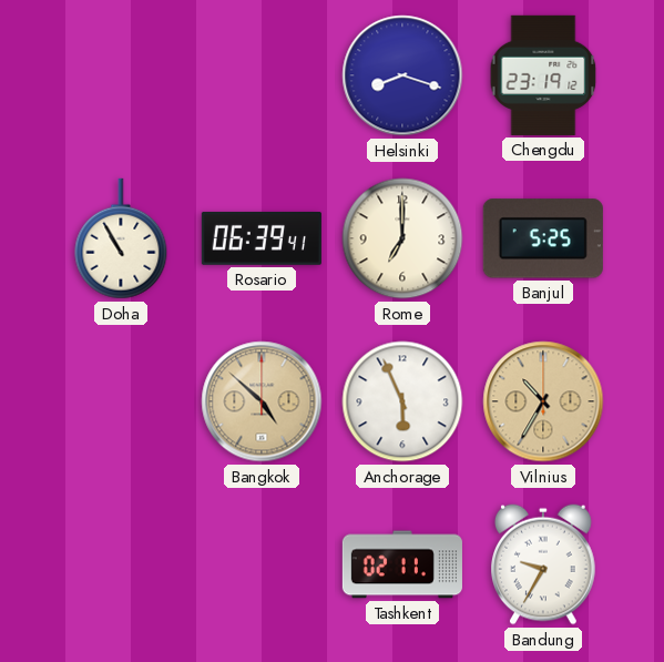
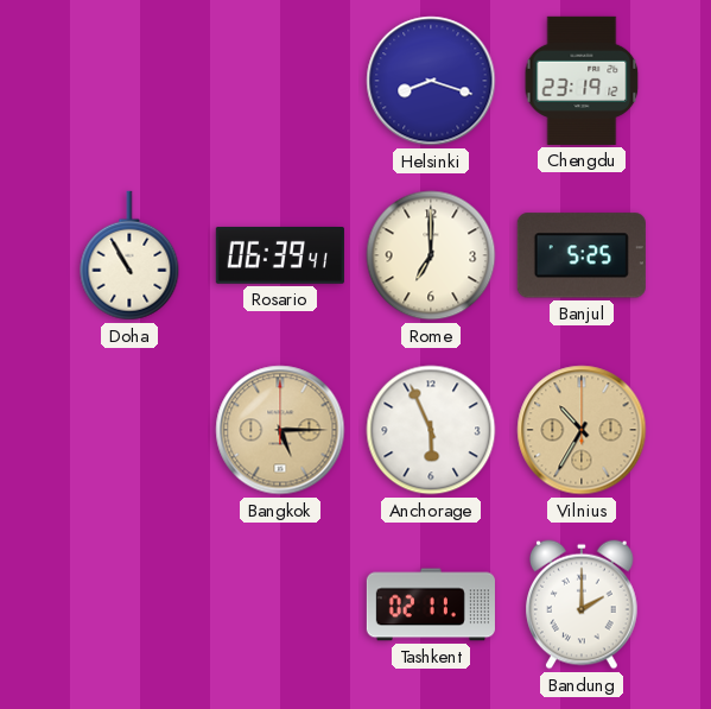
Bangkok: 4:52 -> 5:15 (280, 430)
Bandung: 9:35 -> 2:00 (583, 604)
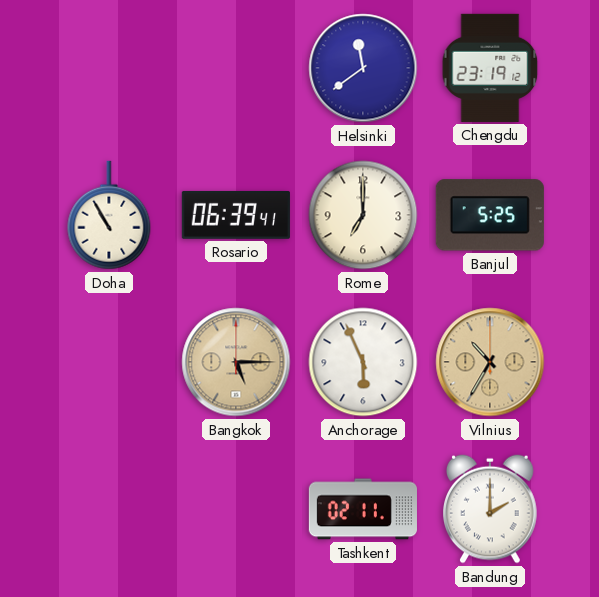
Helsinki: 8:18 -> 11:39 (363, 68)
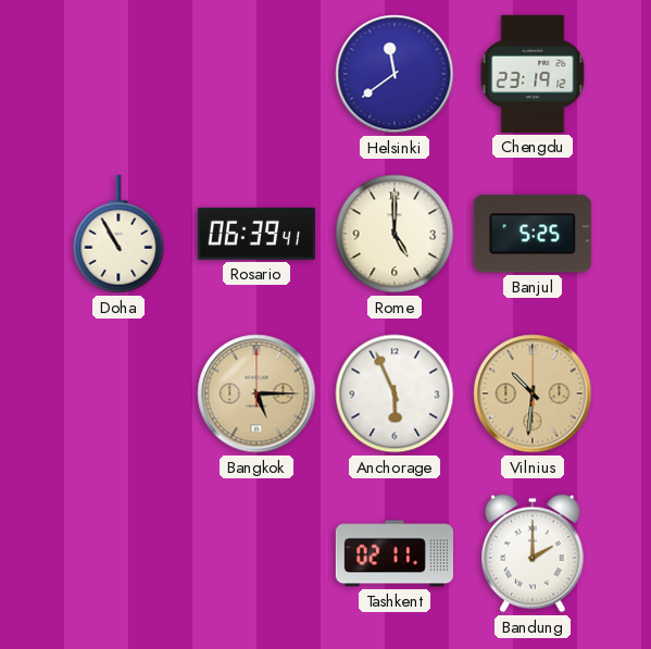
Rome: 7:00 -> 5:00 (395, 234)
Vilnius: 10:35 -> 10:31 (533, 394)
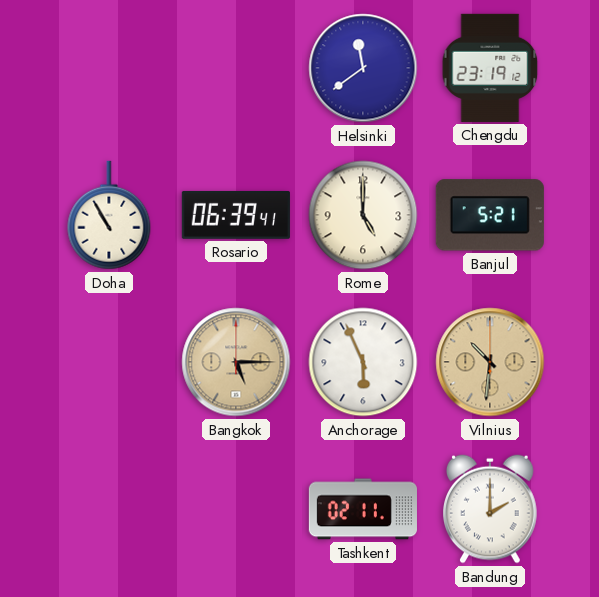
Banjul: 5:25 -> 5:21 (490, 215)
